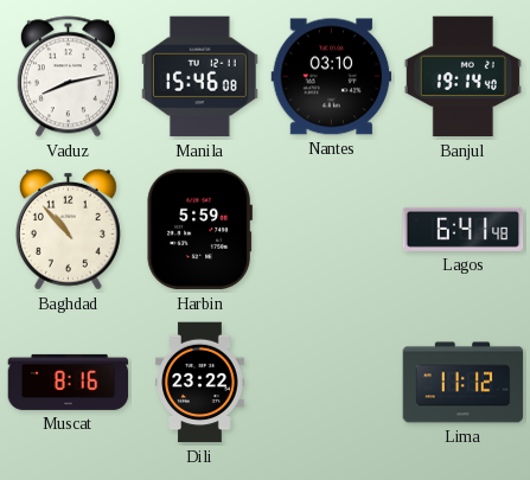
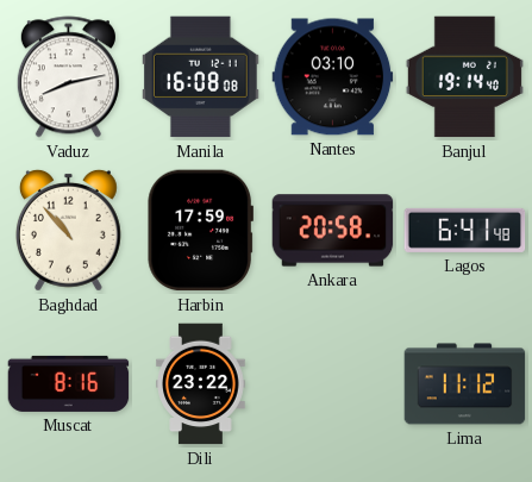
Manila: 15:46 -> 16:08 (201, 77)
Harbin: 5:59 -> 17:59 (200, 231)
Ankara: none -> 20:58 (333, 231)
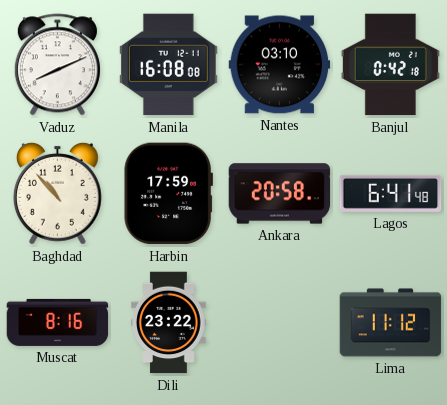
Vaduz: 8:13 -> 8:11 (57, 65)
Banjul: 19:14 -> 0:42 (390, 65)
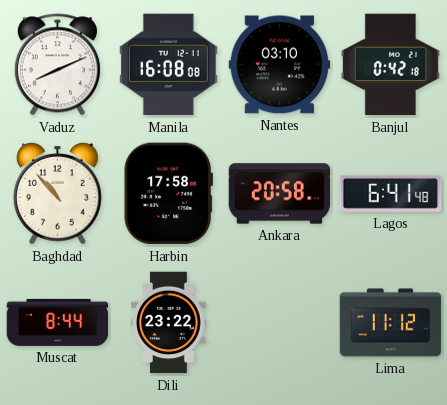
Harbin: 17:59 -> 17:58 (168, 194)
Muscat: 8:16 -> 8:44 (58, 322)
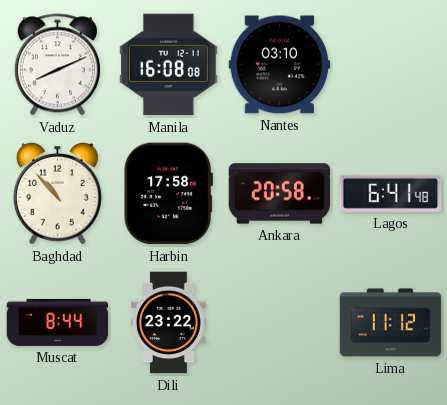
Banjul: 0:42 -> none (390, 65)
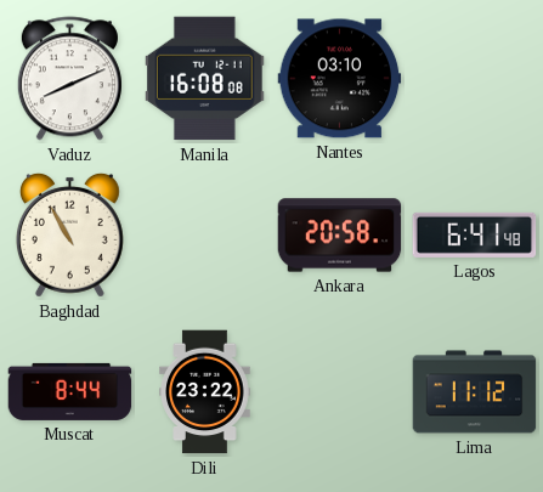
Baghdad: 10:53 -> 10:55 (69, 234)
Harbin: 17:58 -> none (168, 194)
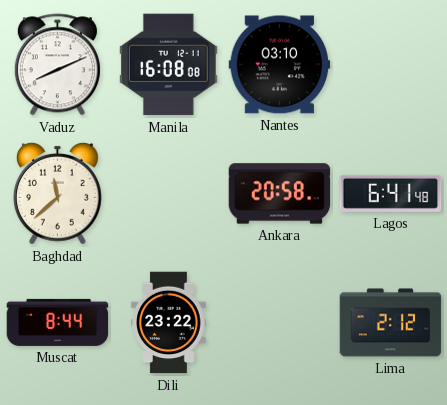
Baghdad: 10:55 -> 11:38 (57, 193)
Lima: 11:12 -> 2:12 (391, 323)
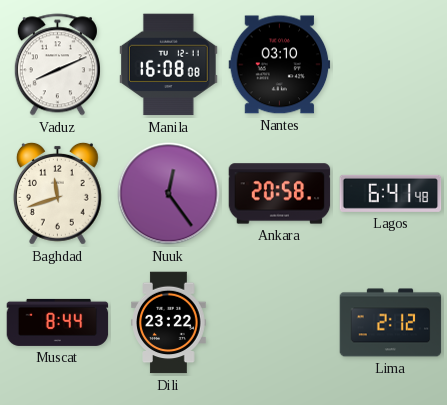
Baghdad: 11:38 -> 11:42 (57, 193)
Nuuk: none -> 12:24 (169, 194)
